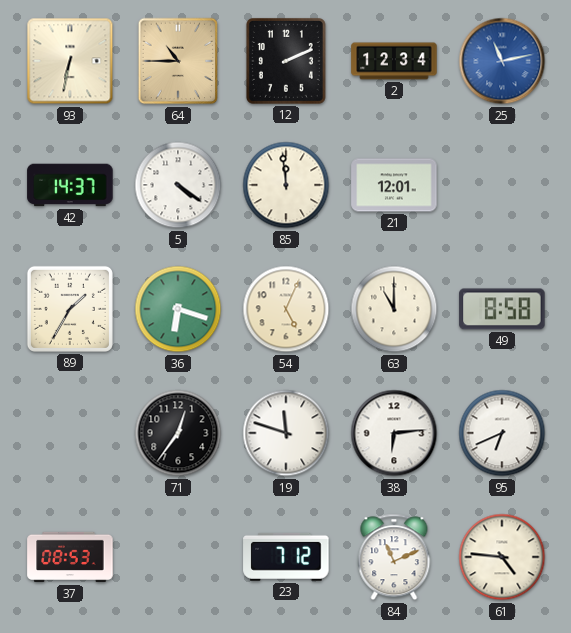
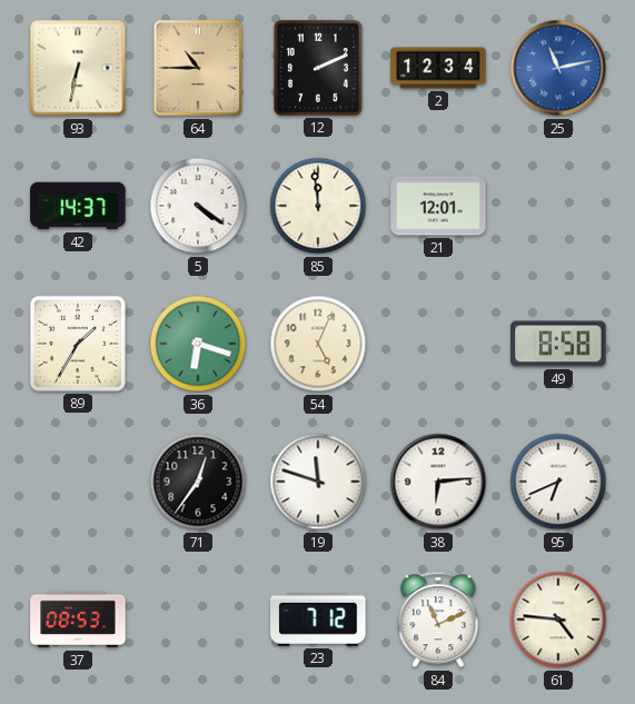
63: 11:00 -> none (394, 309)
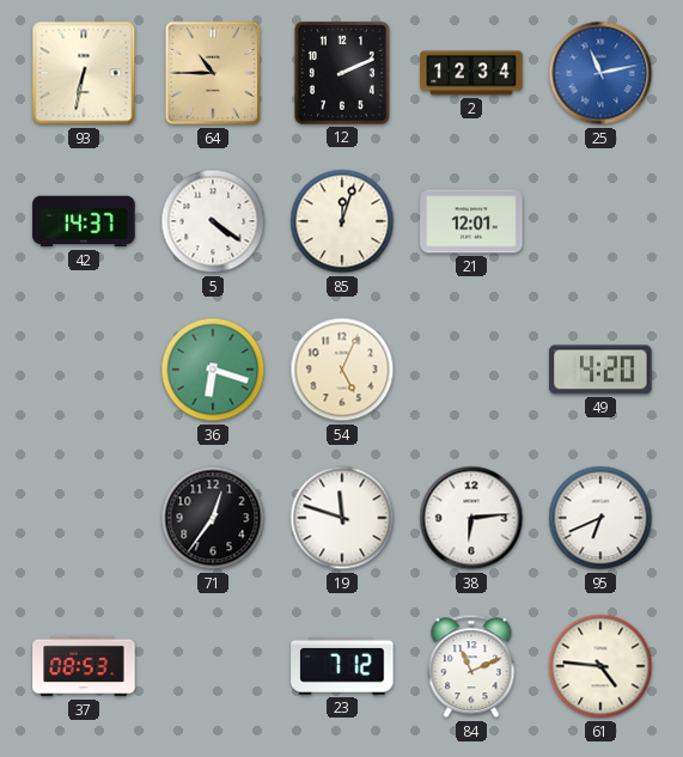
85: 11:59 -> 12:03 (342, 221)
89: 1:35 -> none (78, 344)
49: 8:58 -> 4:20 (600, 370)
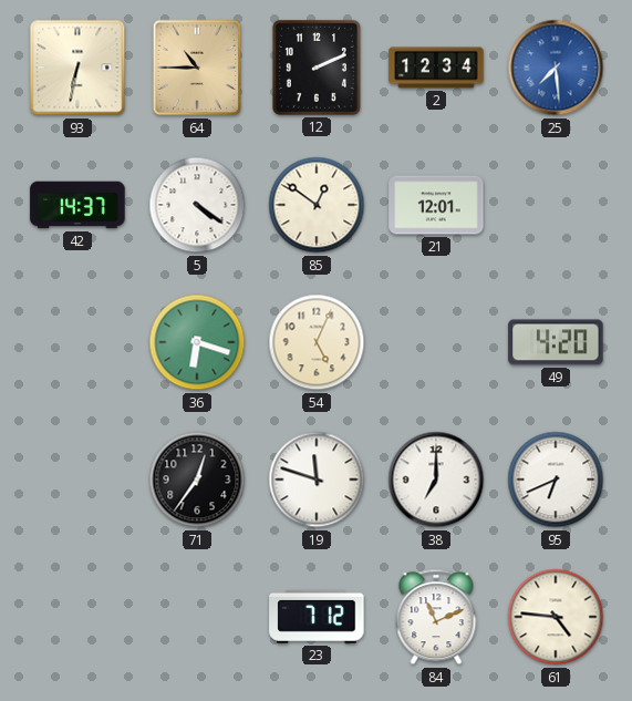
25: 11:13 -> 7:29 (556, 68)
85: 12:03 -> 12:51 (317, 205)
38: 6:14 -> 7:00 (436, 480)
37: 08:53 -> none (84, 666)
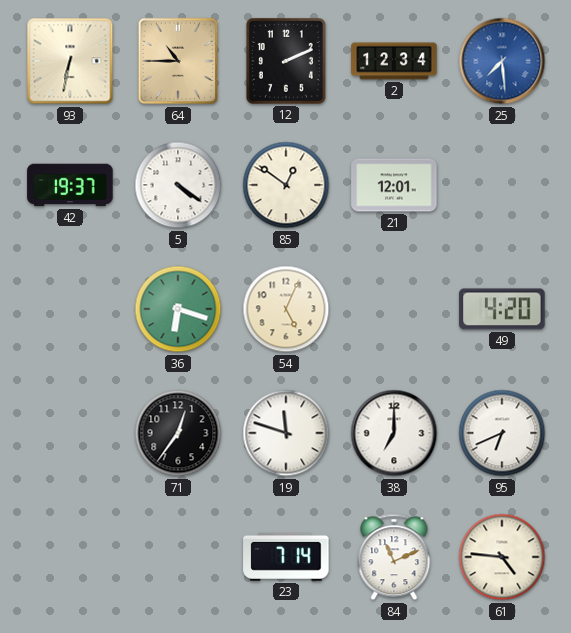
42: 14:37 -> 19:37 (70, 185)
23: 7:12 -> 7:14 (286, 557)
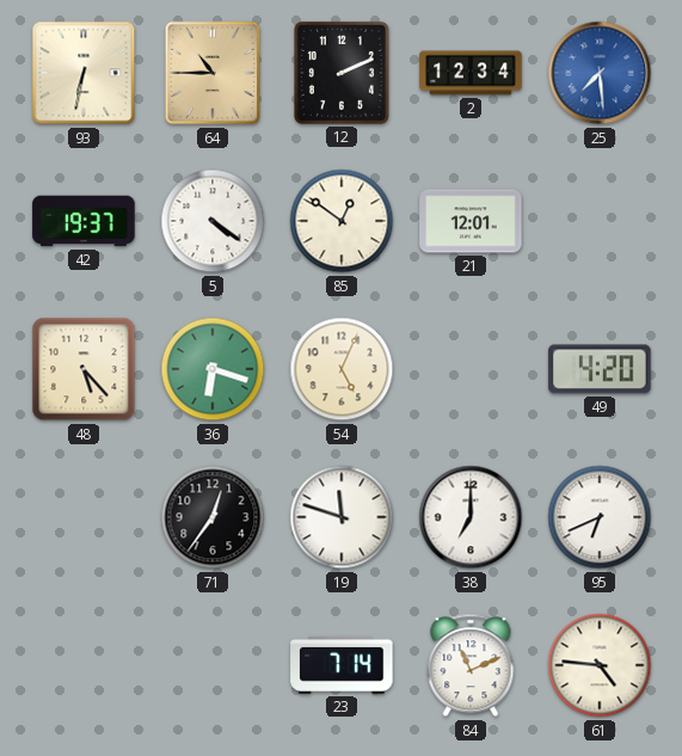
48: none -> 5:23 (84, 369)
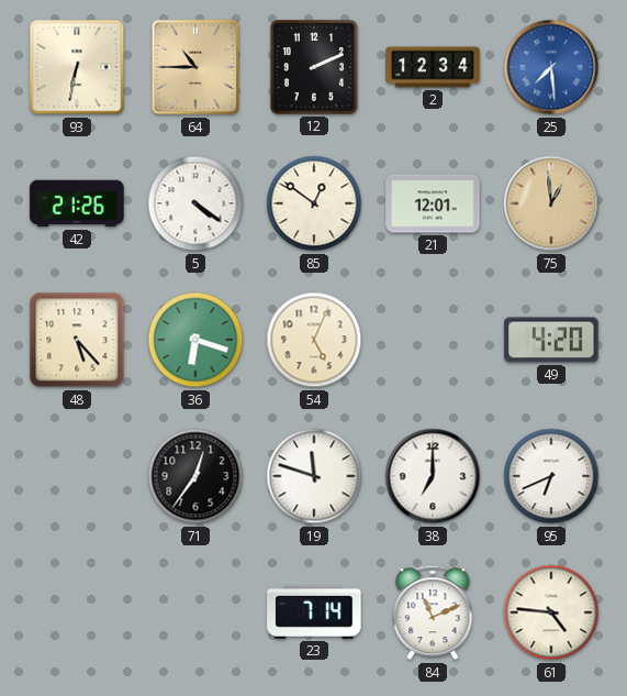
42: 19:37 -> 21:26 (77, 203)
75: none -> 12:59 (551, 203)
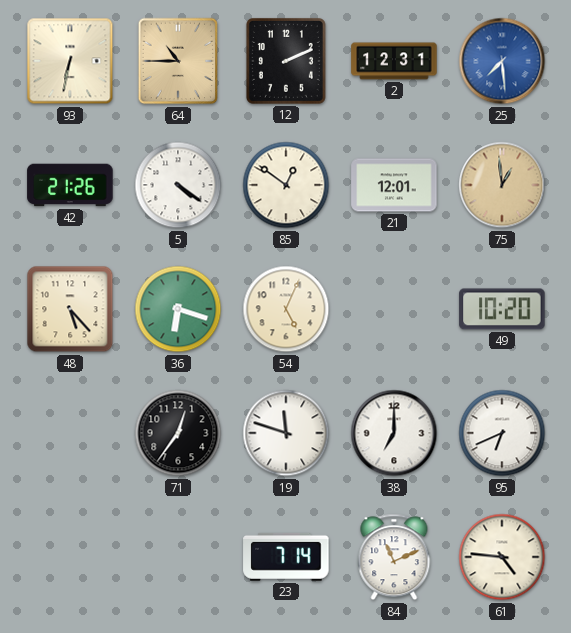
2: 12:34 -> 12:31 (394, 61)
49: 4:20 -> 10:20 (502, 309)
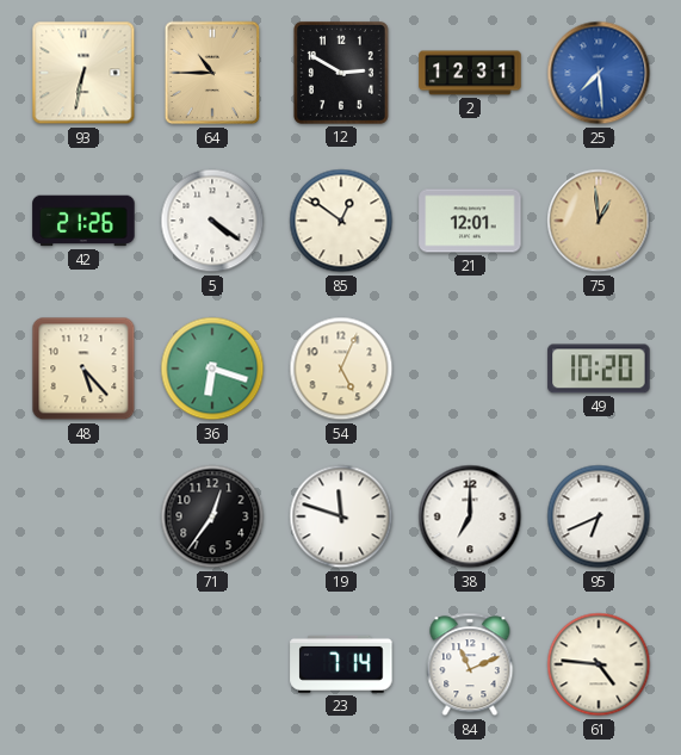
12: 2:11 -> 2:50 (341, 73)
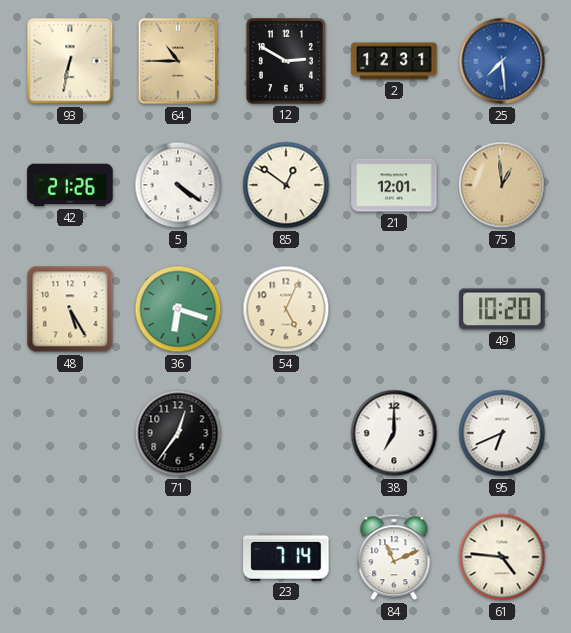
48: 5:23 -> 5:25 (70, 309)
19: 11:48 -> none (341, 516)
